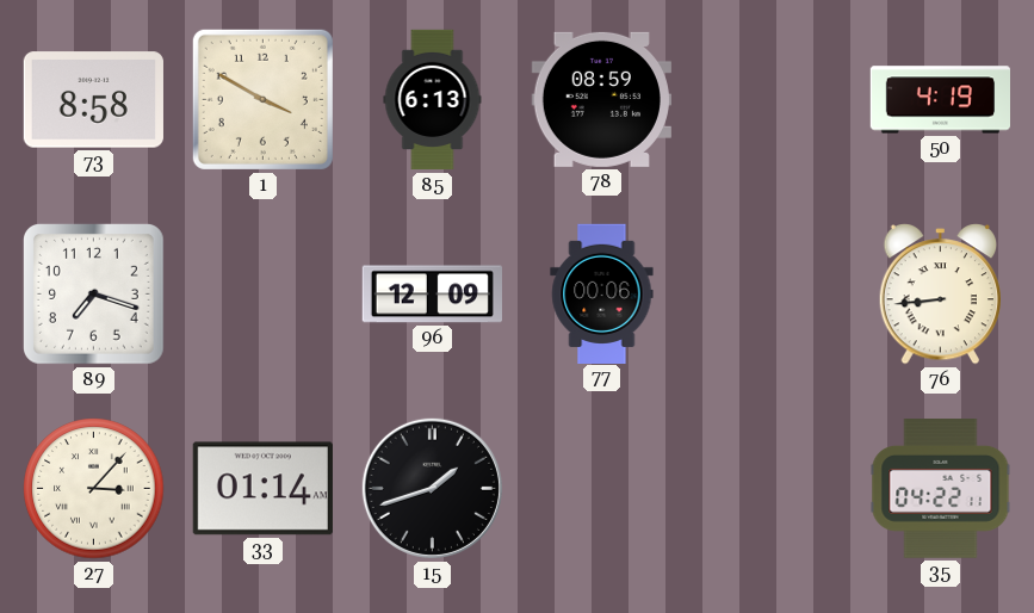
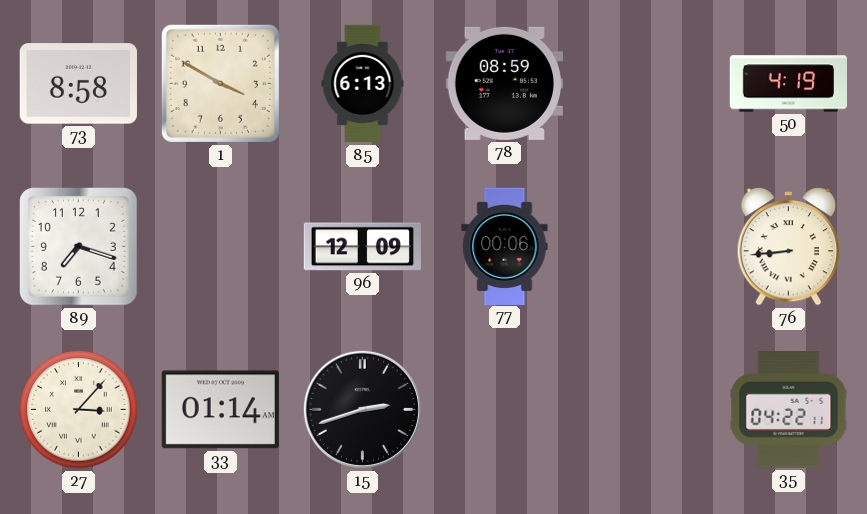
15: 1:42 -> 2:42 (362, 409)
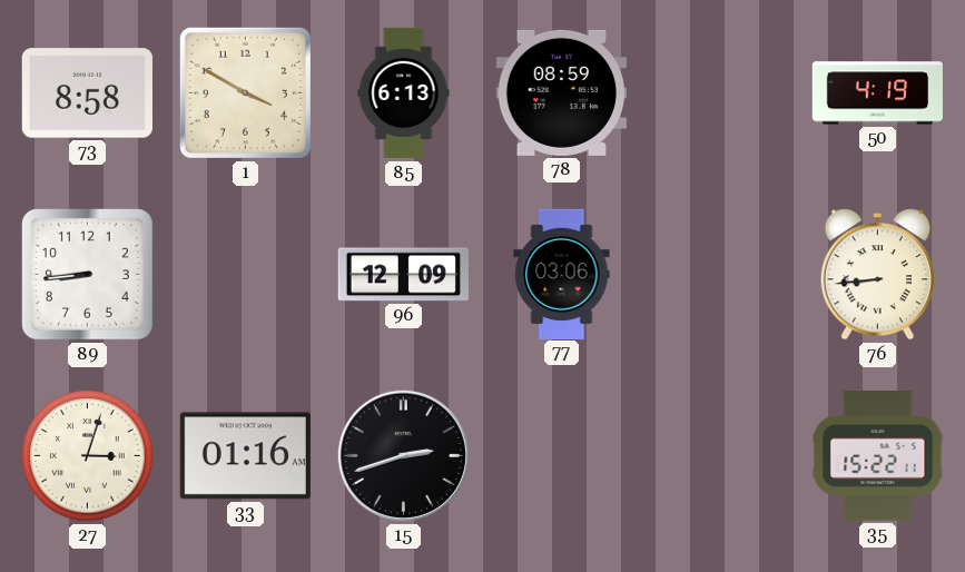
89: 7:18 -> 8:44 (87, 274)
77: 00:06 -> 03:06 (562, 274)
27: 3:07 -> 3:03 (88, 456)
33: 01:14 -> 01:16 (245, 456)
35: 04:22 -> 15:22 (878, 456)
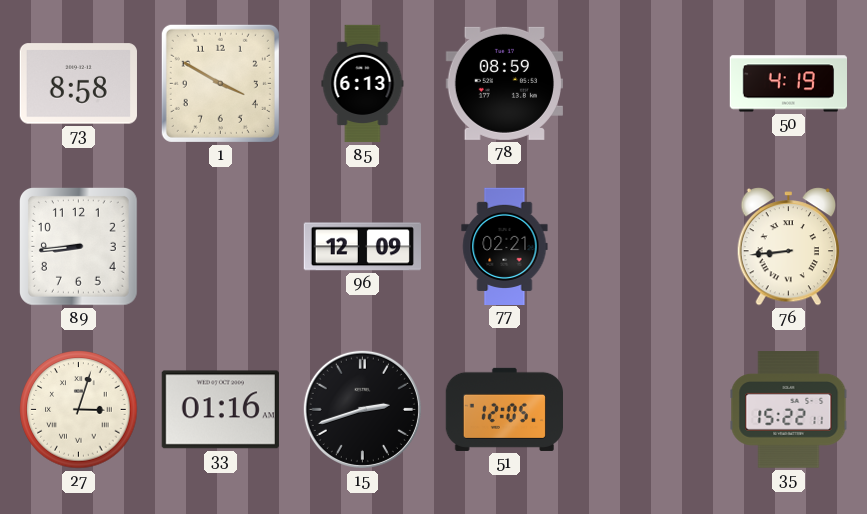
77: 03:06 -> 02:21 (505, 246)
51: none -> 12:05 (504, 409)
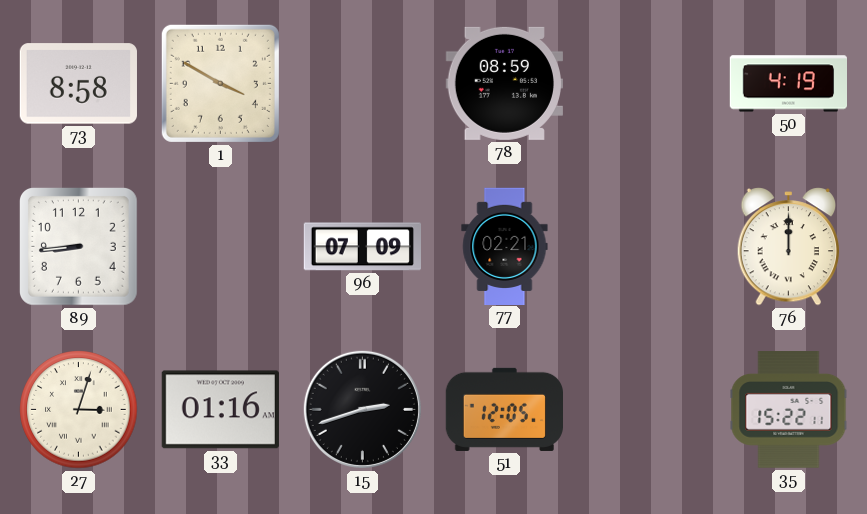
85: 6:13 -> none (363, 84)
96: 12:09 -> 07:09 (362, 247)
76: 8:44 -> 12:00 (789, 247)
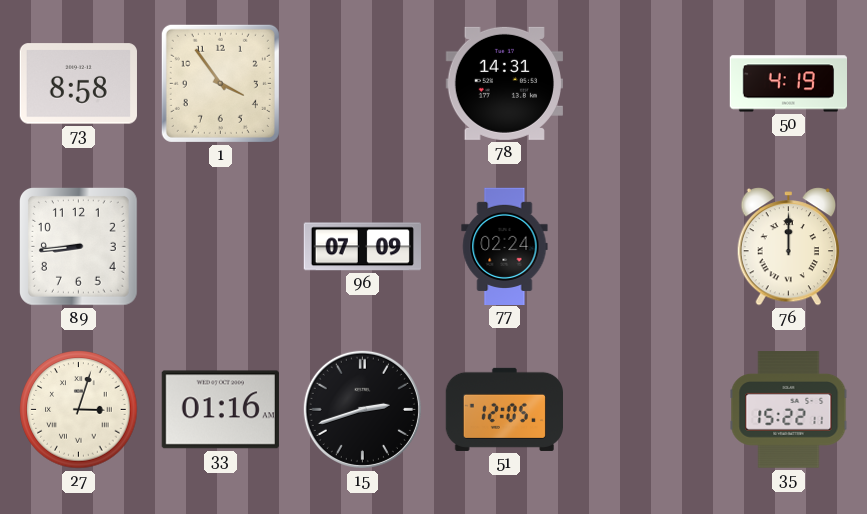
1: 3:50 -> 3:54 (220, 83)
78: 08:59 -> 14:31 (504, 83)
77: 02:21 -> 02:24 (505, 246)
